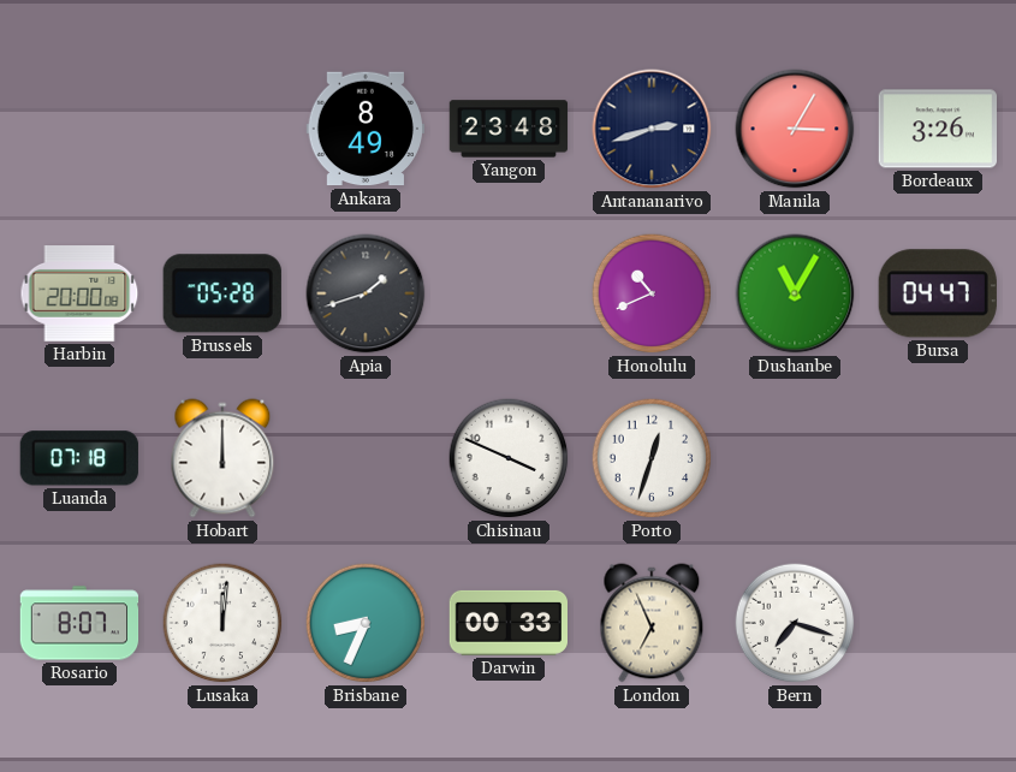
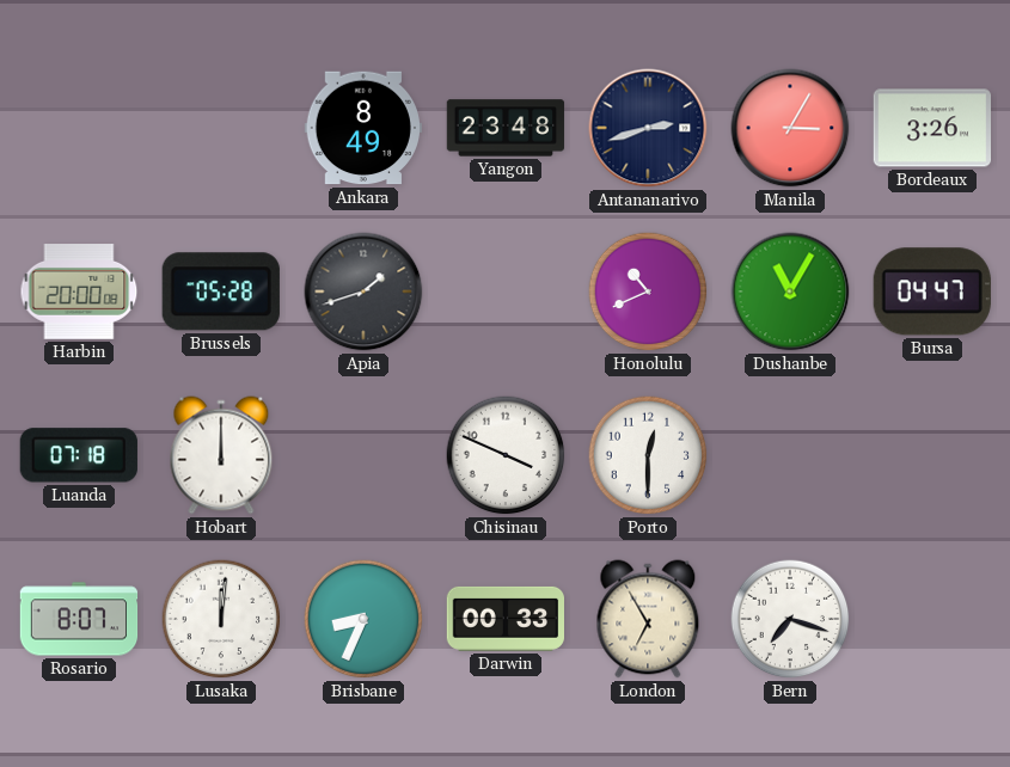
Porto: 12:33 -> 12:30 (648, 455)
London: 6:56 -> 6:55 (648, 619)
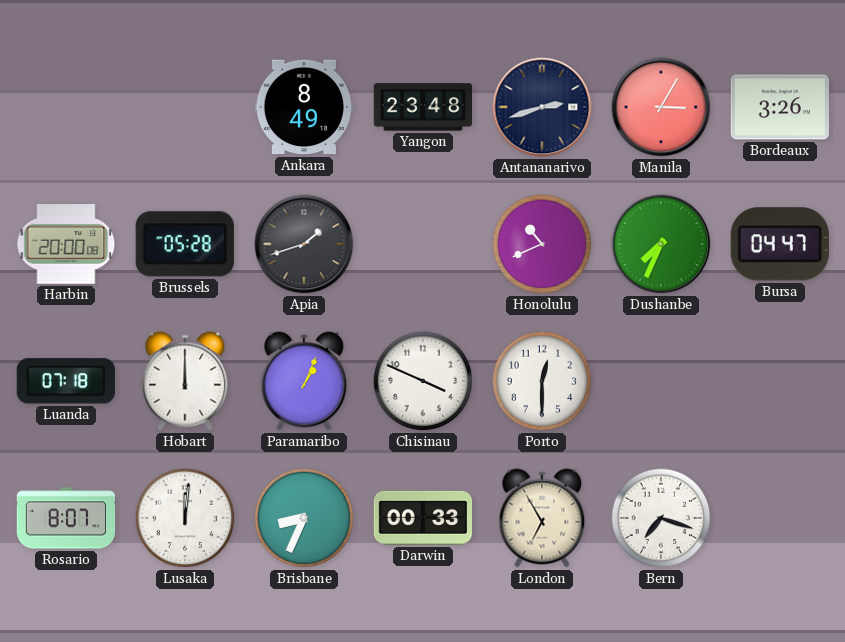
Dushanbe: 11:05 -> 7:34 (661, 244)
Paramaribo: none -> 1:04 (304, 381)
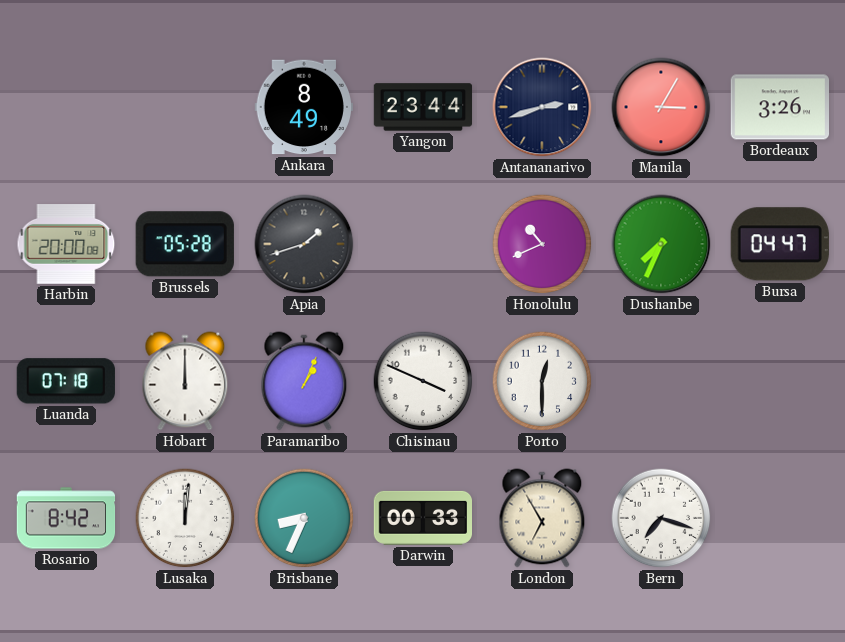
Yangon: 23:48 -> 23:44 (423, 107)
Rosario: 8:07 -> 8:42 (66, 518)
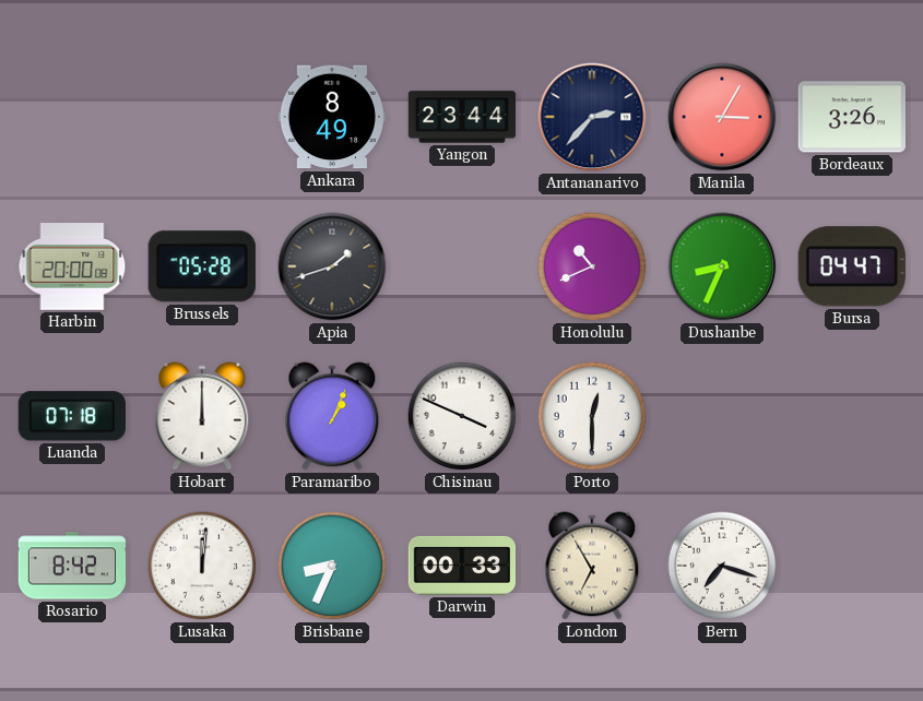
Antananarivo: 2:42 -> 2:37 (592, 117)
Dushanbe: 7:34 -> 8:34 (722, 266)
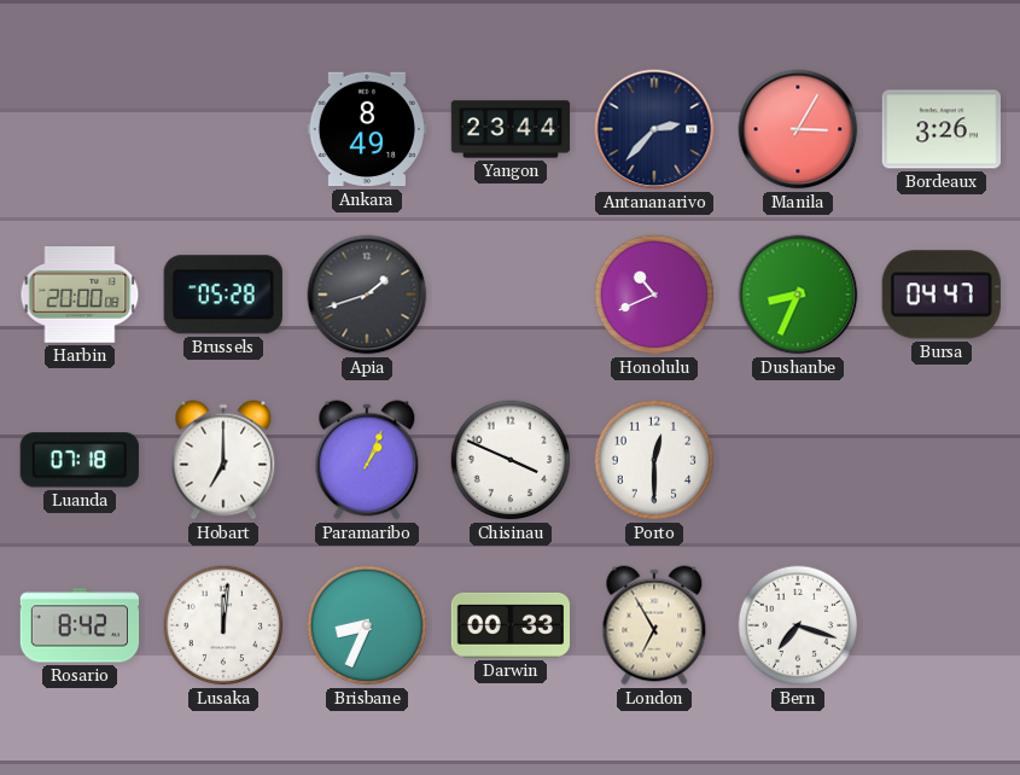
Hobart: 12:00 -> 7:00 (223, 460)
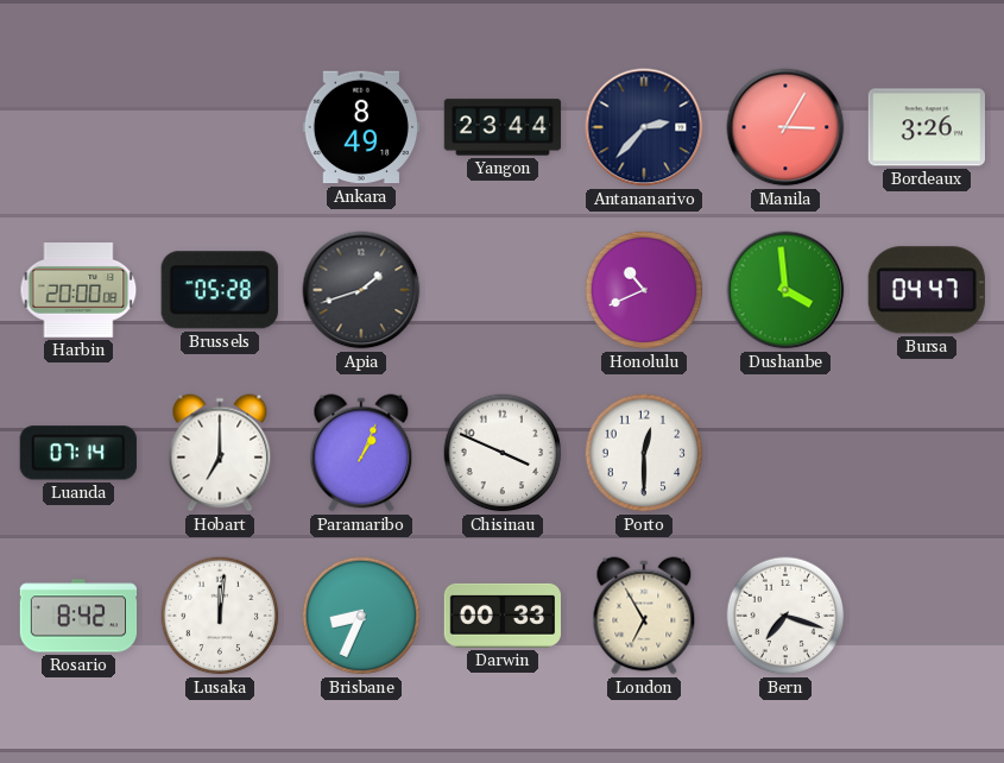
Dushanbe: 8:34 -> 3:59 (785, 290)
Luanda: 07:18 -> 07:14 (78, 453)
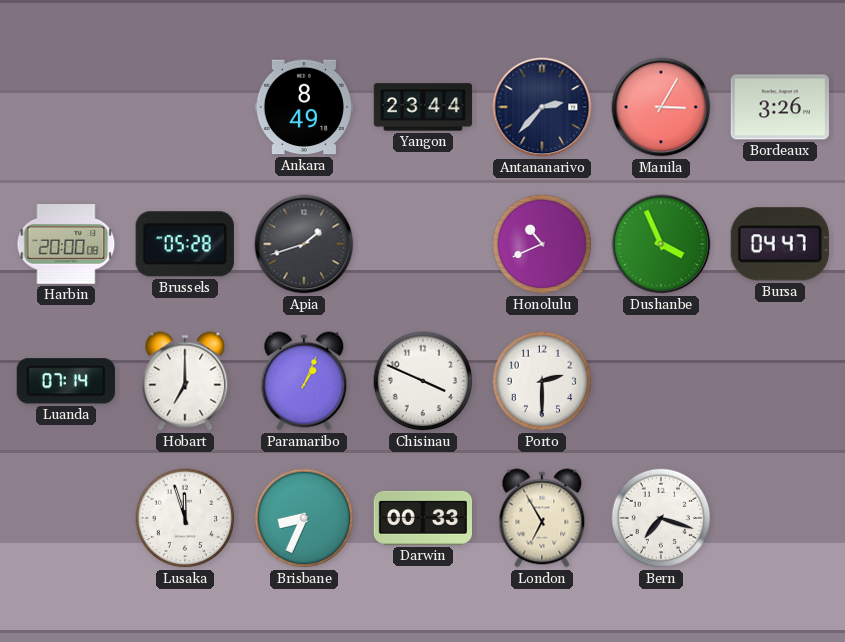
Dushanbe: 3:59 -> 3:56 (661, 244)
Porto: 12:30 -> 2:30 (542, 381)
Rosario: 8:42 -> none (78, 616)
Lusaka: 12:01 -> 11:57 (185, 518)
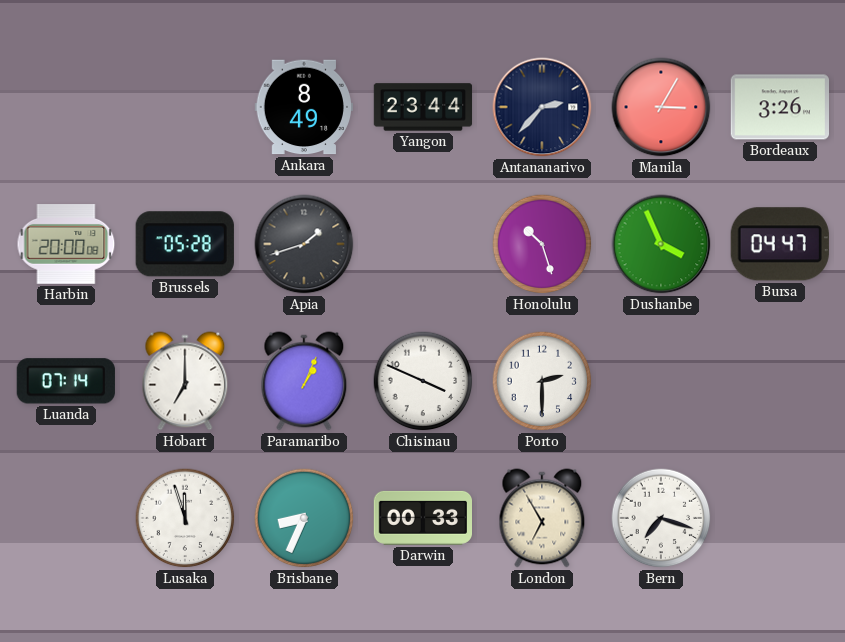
Honolulu: 10:41 -> 10:27 (542, 244)
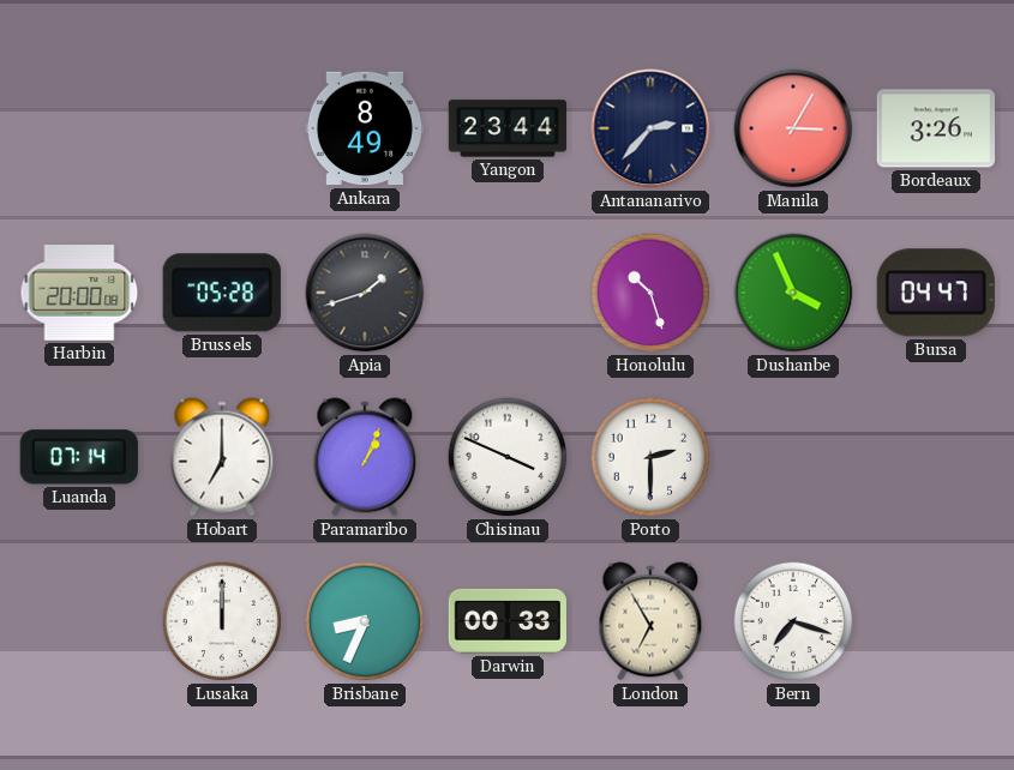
Lusaka: 11:57 -> 12:00 (222, 621)
